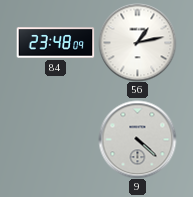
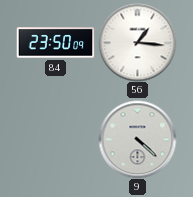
84: 23:48 -> 23:50 (55, 43)
56: 1:13 -> 1:16 (137, 42)
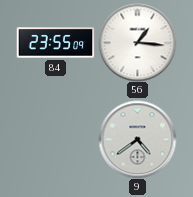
84: 23:50 -> 23:55 (55, 43)
9: 4:22 -> 4:39 (137, 139)
